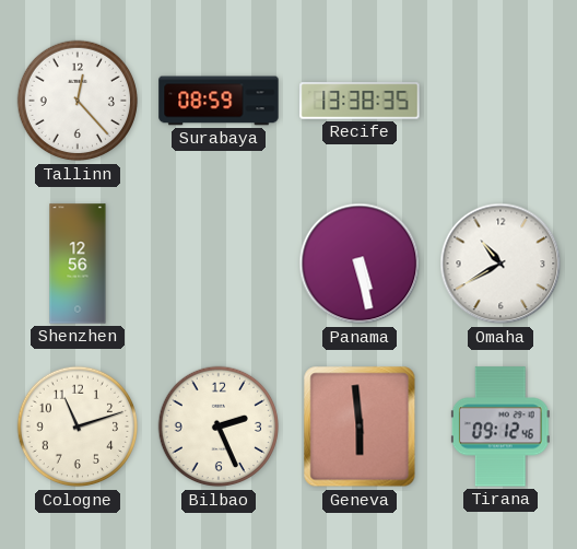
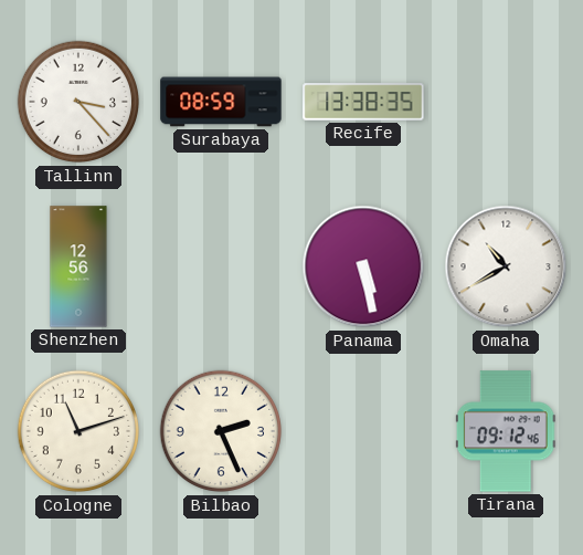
Tallinn: 12:23 -> 3:23 (78, 102)
Geneva: 5:59 -> none (360, 427)
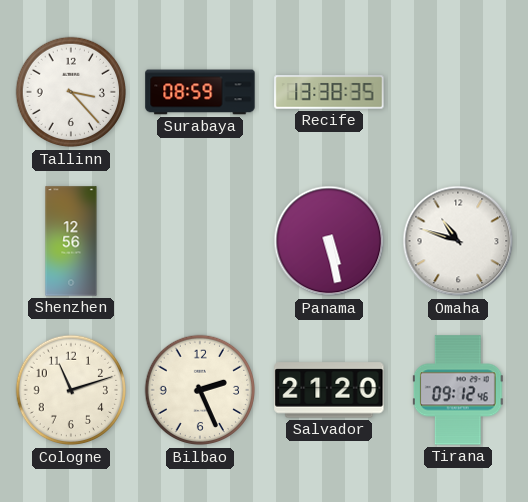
Omaha: 10:40 -> 10:48 (458, 241)
Salvador: none -> 21:20 (329, 390)
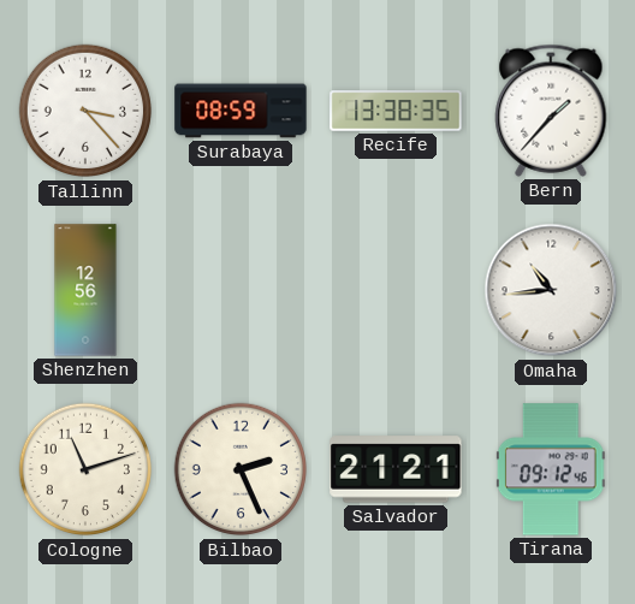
Bern: none -> 1:37 (551, 111)
Panama: 5:28 -> none (329, 241)
Omaha: 10:48 -> 10:44 (551, 290)
Salvador: 21:20 -> 21:21 (396, 469)
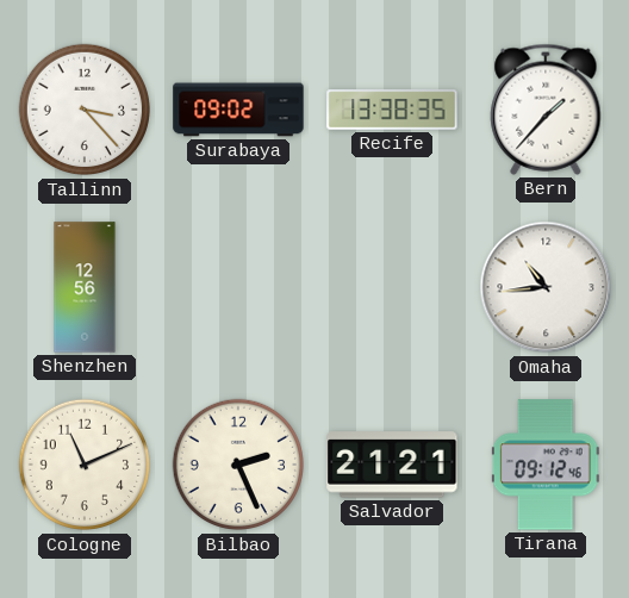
Surabaya: 08:59 -> 09:02 (238, 110)
Cologne: 11:12 -> 11:11 (85, 465)
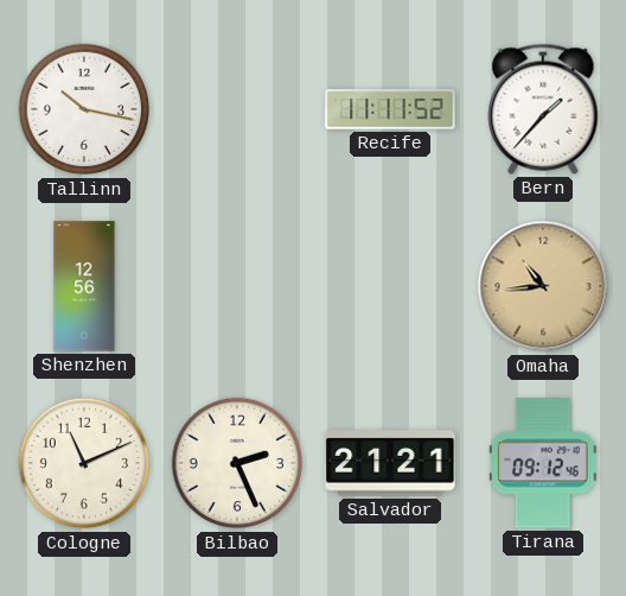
Tallinn: 3:23 -> 10:17 (84, 109)
Surabaya: 09:02 -> none (238, 110)
Recife: 13:38 -> 11:11 (390, 109)
Omaha dial: white -> champagne (543, 286)
